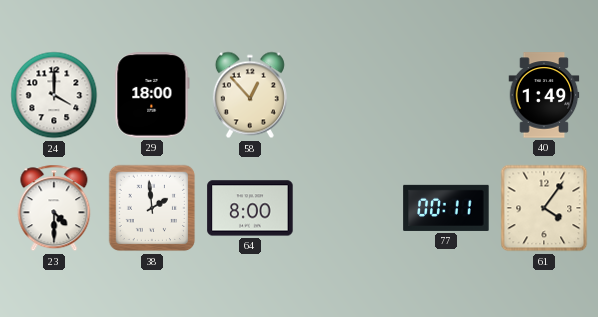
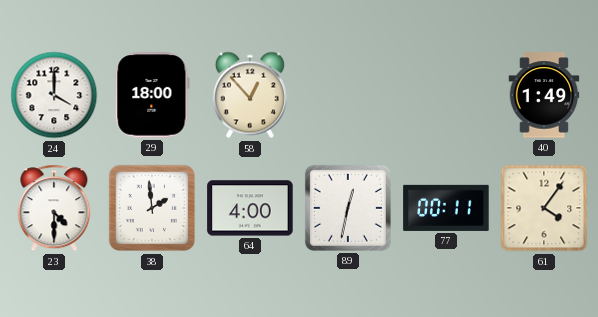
64: 8:00 -> 4:00 (250, 208)
89: none -> 12:32 (348, 208)
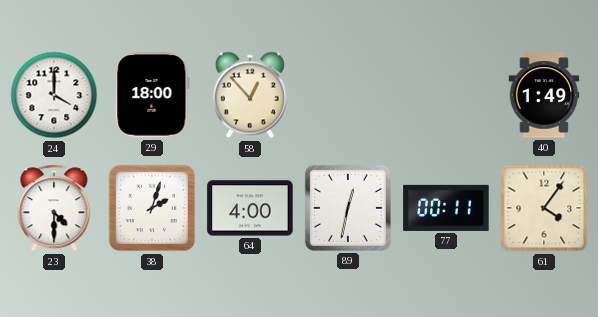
38: 1:59 -> 2:03 (152, 208)
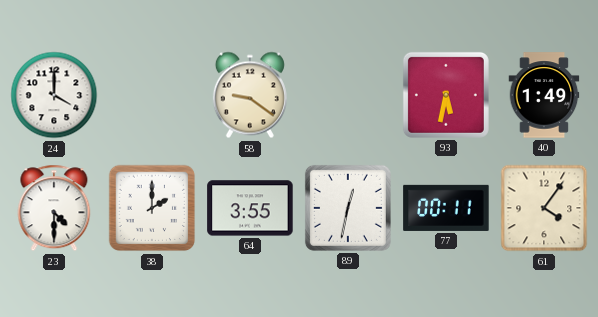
29: 18:00 -> none (152, 95)
58: 12:53 -> 9:21 (250, 95)
93: none -> 5:32 (446, 95)
38: 2:03 -> 2:00 (152, 208)
64: 4:00 -> 3:55 (250, 208)
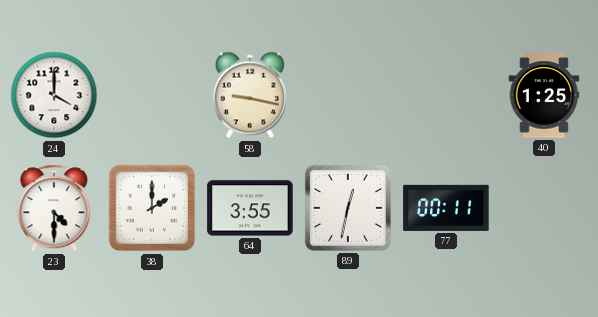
58: 9:21 -> 9:17 (250, 95)
93: 5:32 -> none (446, 95)
40: 1:49 -> 1:25 (544, 95)
61: 4:06 -> none (544, 208)
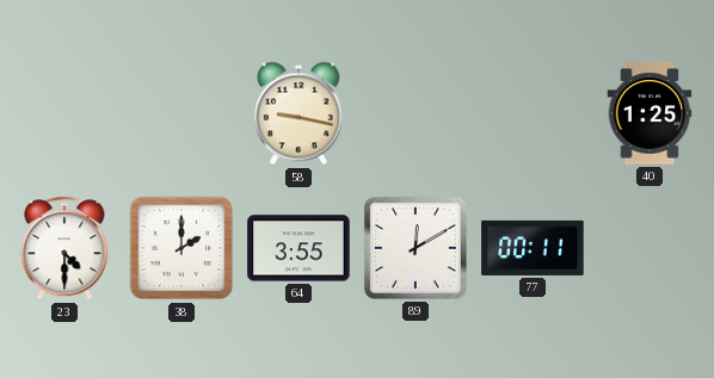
24: 4:00 -> none (54, 95)
89: 12:32 -> 12:10 (416, 248)
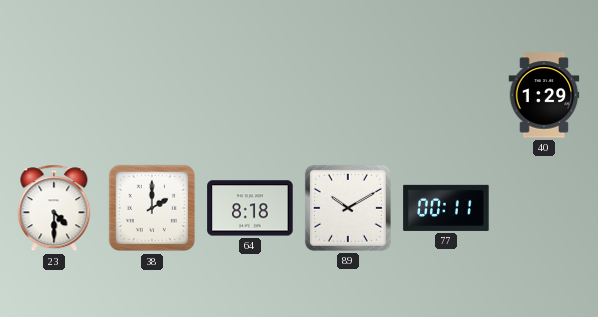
58: 9:17 -> none (298, 113)
40: 1:25 -> 1:29 (544, 95)
64: 3:55 -> 8:18 (250, 208)
89: 12:10 -> 10:10 (348, 208)
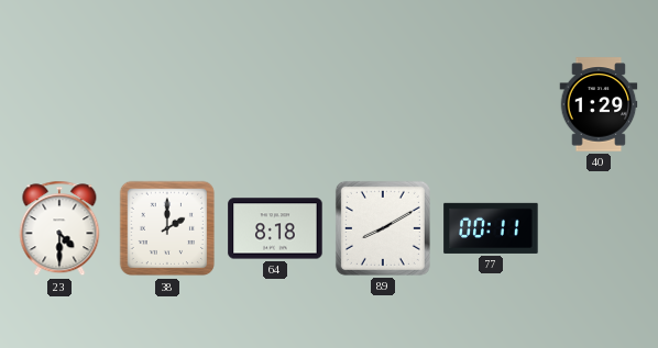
89: 10:10 -> 8:10 (383, 228)
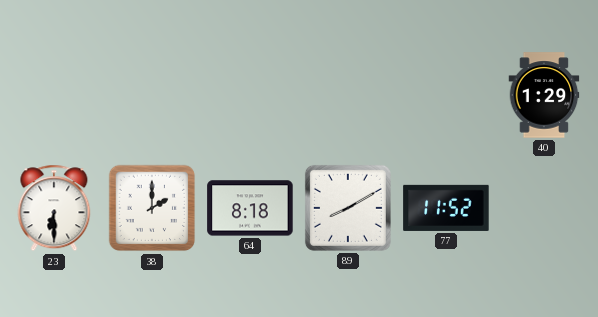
23: 4:30 -> 6:30 (54, 208)
77: 00:11 -> 11:52 (446, 208)
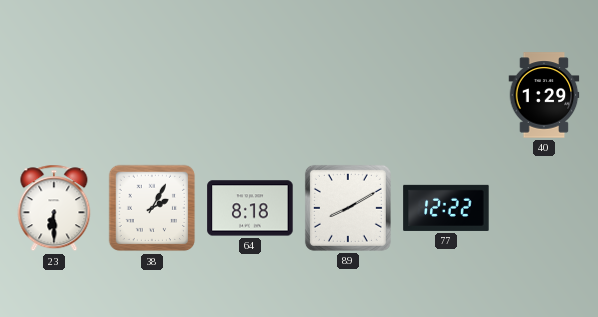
38: 2:00 -> 2:05 (152, 208)
77: 11:52 -> 12:22 (446, 208)
